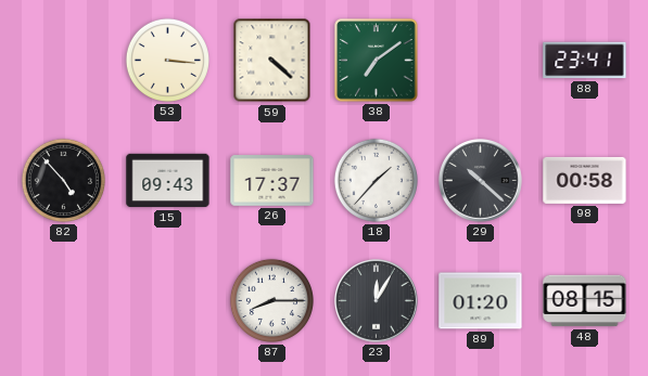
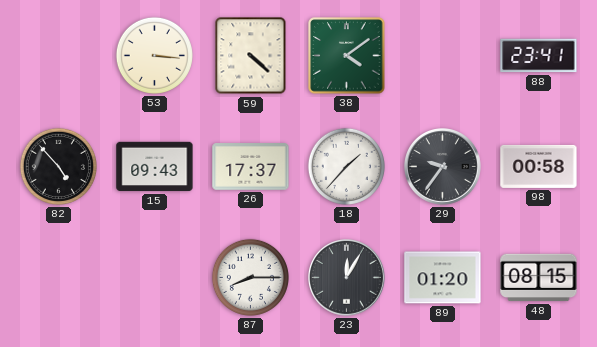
38: 7:09 -> 4:09 (347, 56)
29: 10:22 -> 9:36 (443, 167)
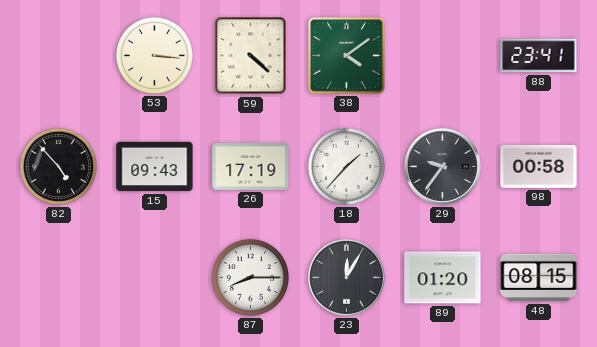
26: 17:37 -> 17:19 (251, 167)
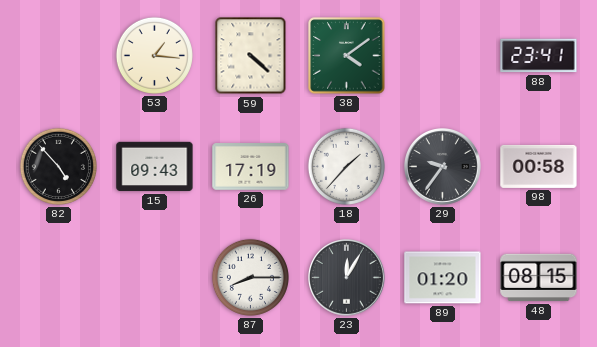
53: 3:16 -> 1:16 (154, 55)
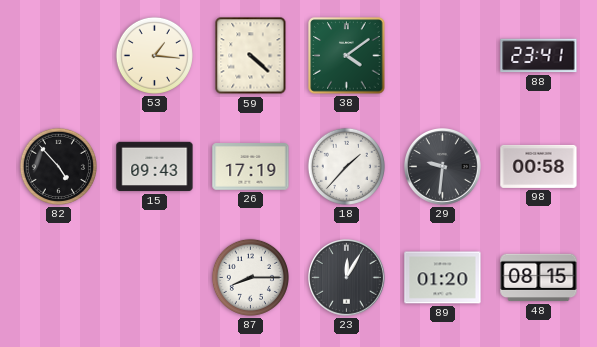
29: 9:36 -> 9:31 (443, 167)
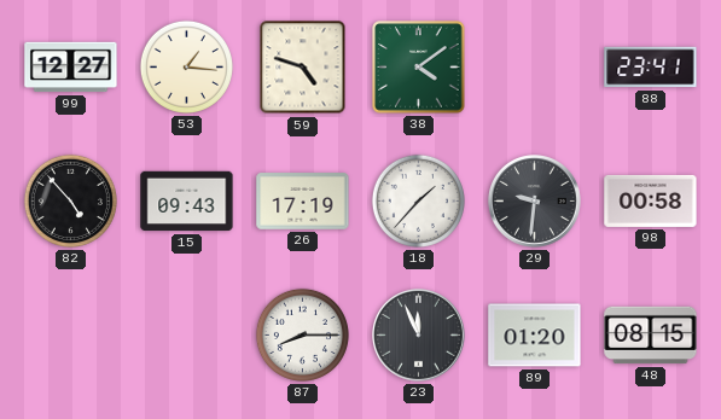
99: none -> 12:27 (71, 68)
59: 4:22 -> 4:48 (303, 68)
23: 12:05 -> 11:56 (419, 336)
